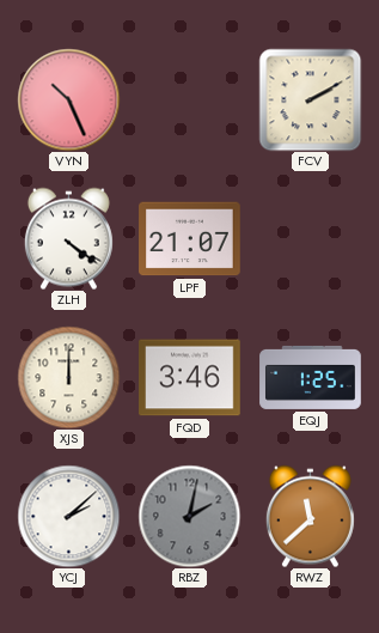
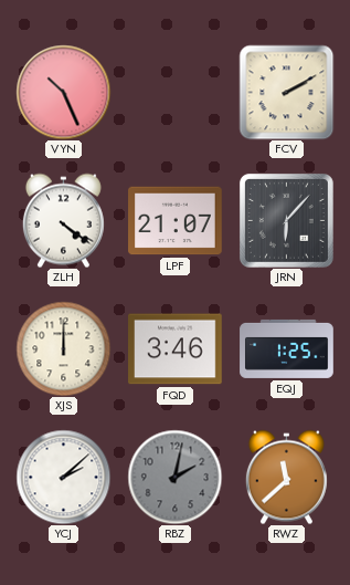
JRN: none -> 6:07 (286, 220)
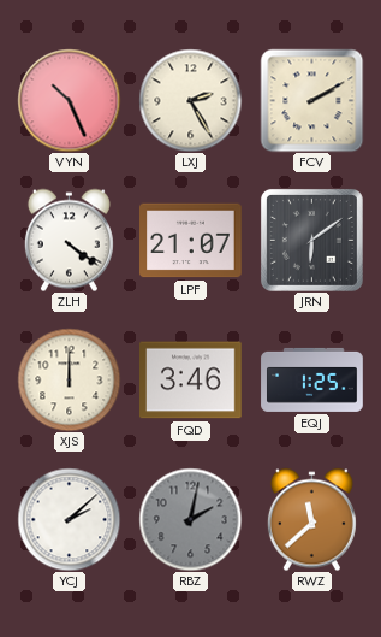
LXJ: none -> 2:25 (190, 100)
JRN: 6:07 -> 6:09 (311, 240)
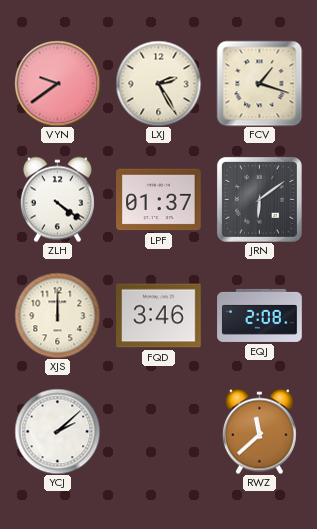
VYN: 10:26 -> 9:39 (57, 83)
FCV: 2:10 -> 1:18 (259, 83)
LPF: 21:07 -> 01:37 (159, 200)
EQJ: 1:25 -> 2:08 (260, 315)
RBZ: 2:02 -> none (190, 519)
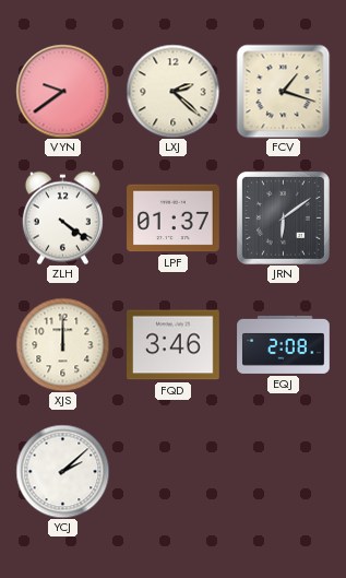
LXJ: 2:25 -> 2:22 (172, 91)
RWZ: 11:38 -> none (259, 431)
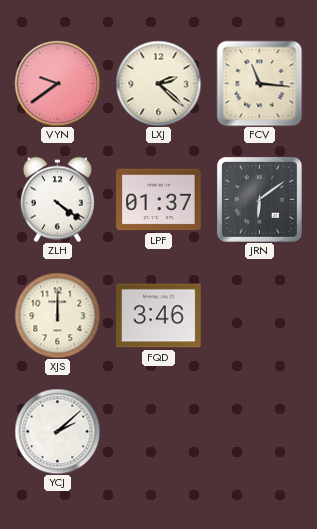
FCV: 1:18 -> 11:16 (259, 83)
EQJ: 2:08 -> none (284, 344)
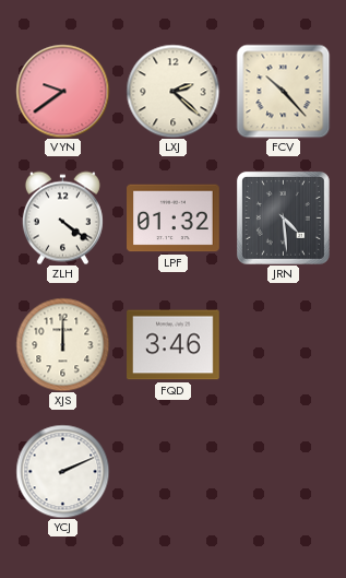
FCV: 11:16 -> 10:23 (283, 91)
LPF: 01:37 -> 01:32 (174, 219)
JRN: 6:09 -> 4:29 (283, 217)
YCJ: 2:08 -> 2:11 (62, 471)
